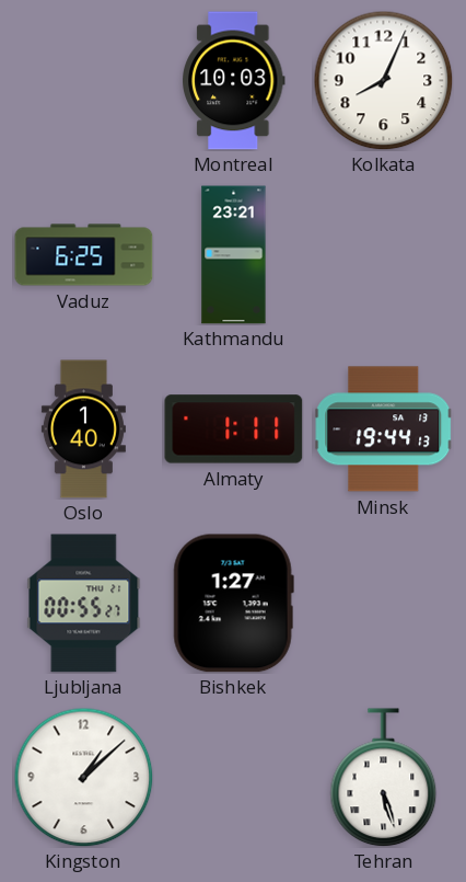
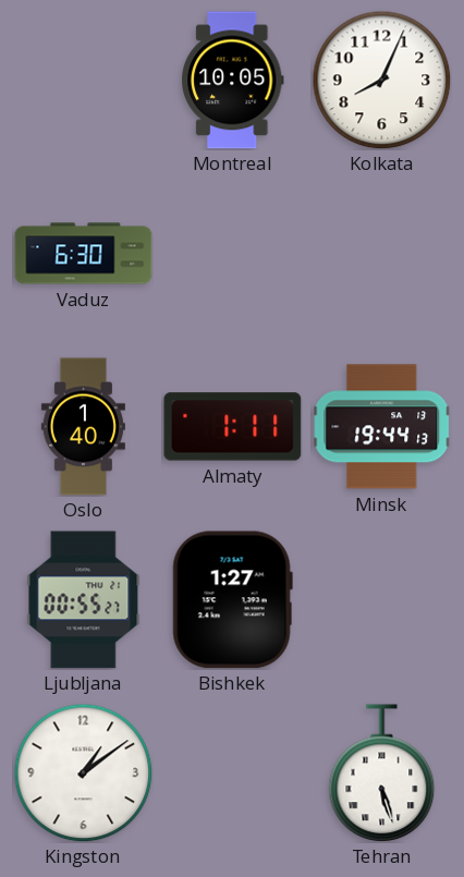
Montreal: 10:03 -> 10:05 (233, 81)
Vaduz: 6:25 -> 6:30 (84, 254)
Kathmandu: 23:21 -> none (234, 255)
Kingston: 1:08 -> 1:09 (83, 772)
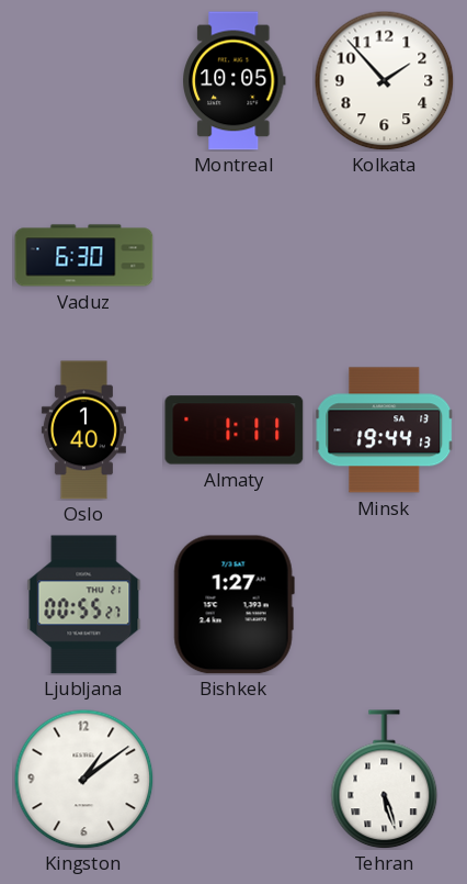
Kolkata: 8:04 -> 1:53 (384, 80)
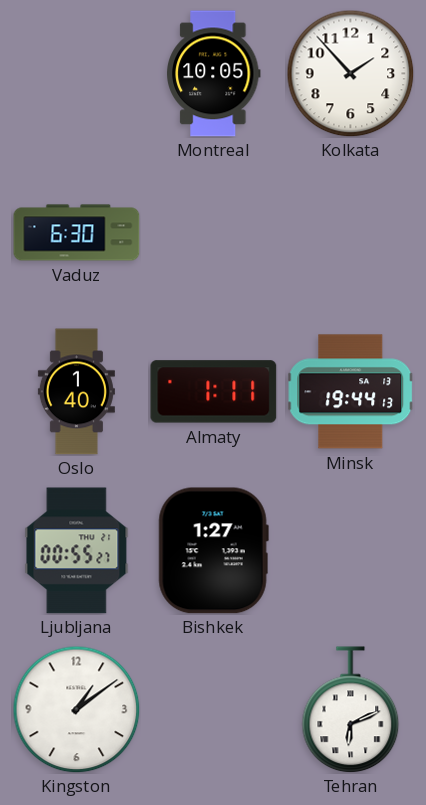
Tehran: 5:27 -> 6:11 (351, 710)
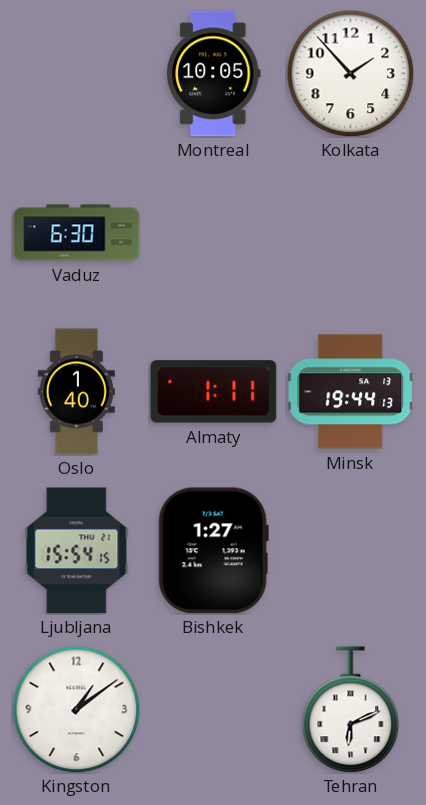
Ljubljana: 00:55 -> 15:54 (77, 551)
